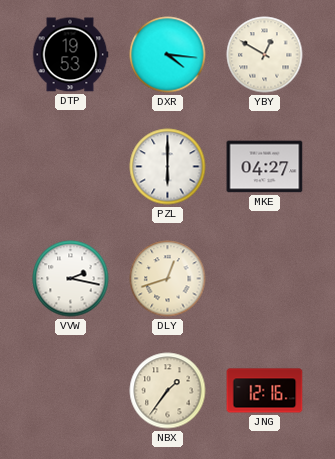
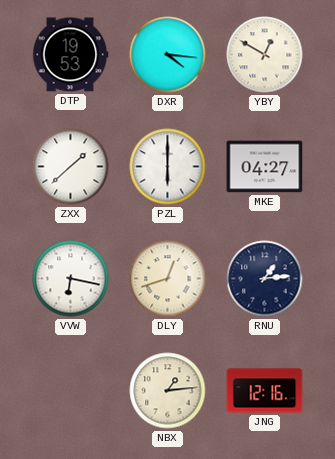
ZXX: none -> 1:38 (71, 167)
VVW: 2:17 -> 6:17 (71, 279)
RNU: none -> 1:14 (265, 279)
NBX: 1:36 -> 1:14 (168, 391)
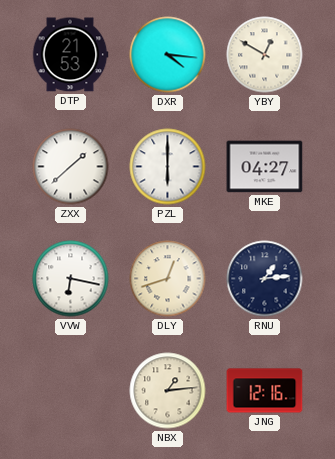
DTP: 19:53 -> 21:53 (70, 55)
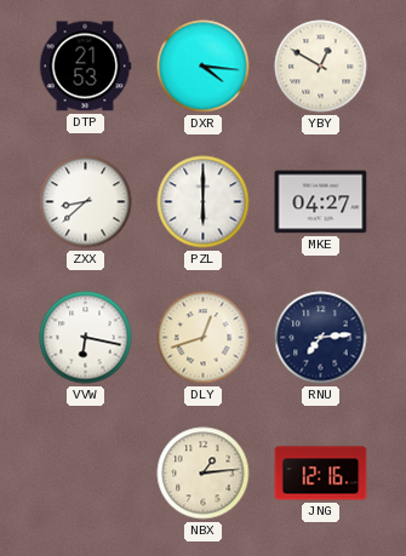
ZXX: 1:38 -> 8:38 (86, 202)
RNU: 1:14 -> 7:14 (321, 338)
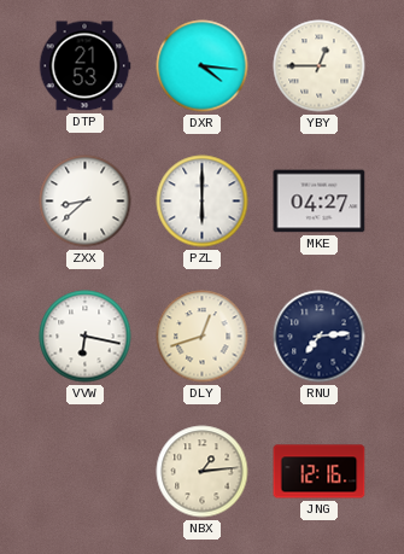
YBY: 12:50 -> 12:45 (320, 66)
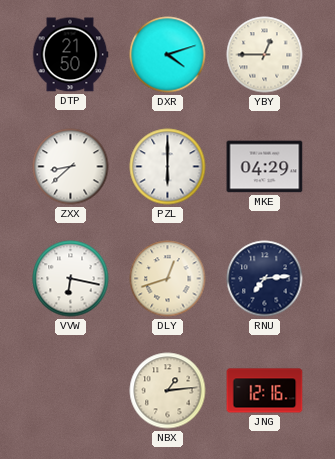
DTP: 21:53 -> 21:50 (70, 55)
DXR: 4:16 -> 4:12 (168, 55)
MKE: 04:27 -> 04:29 (265, 167)
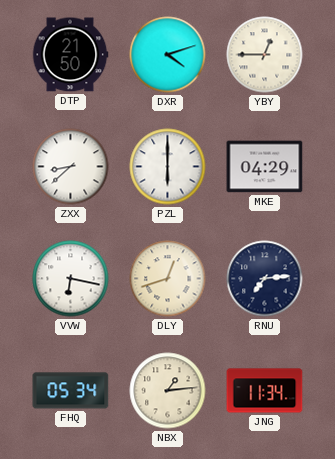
FHQ: none -> 05:34 (71, 391)
JNG: 12:16 -> 11:34 (265, 391)
